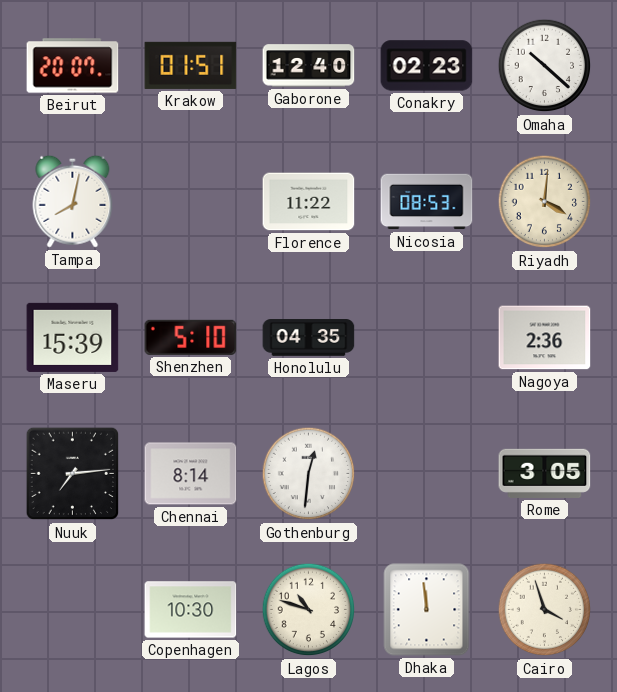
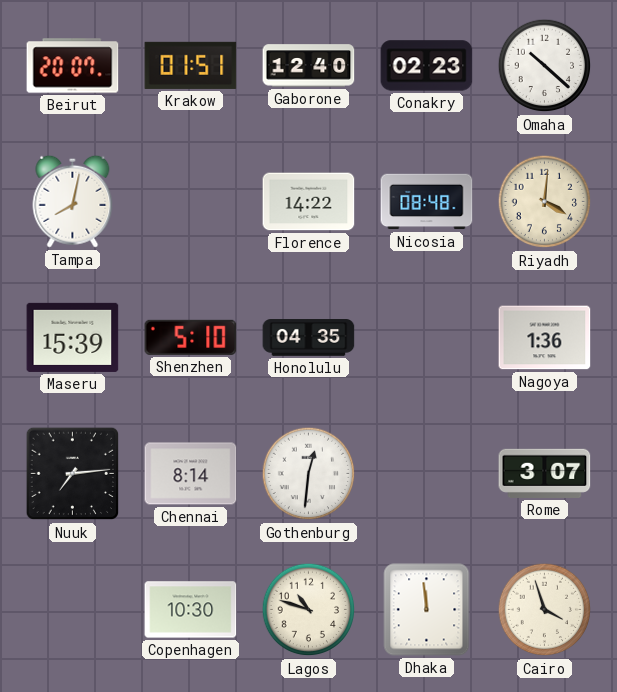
Florence: 11:22 -> 14:22 (309, 202)
Nicosia: 08:53 -> 08:48 (427, 202)
Nagoya: 2:36 -> 1:36 (545, 338)
Rome: 3:05 -> 3:07 (545, 473)
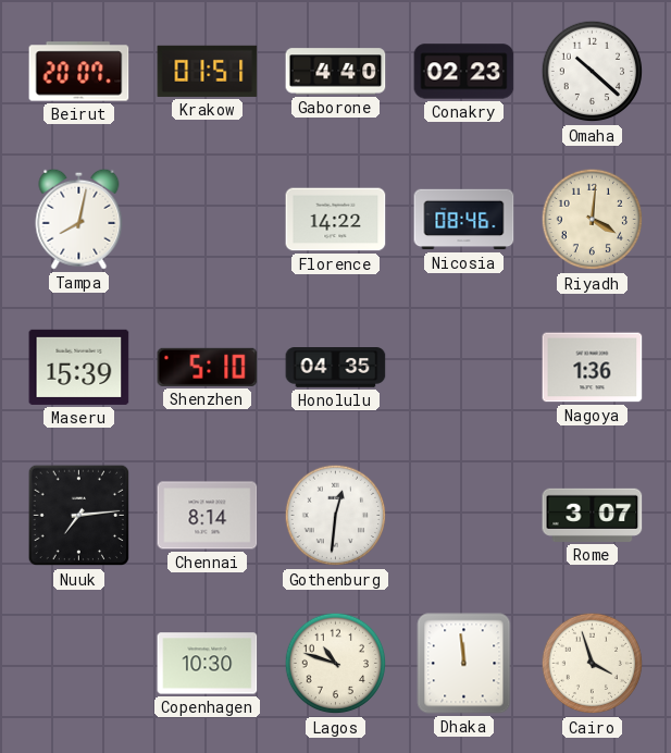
Gaborone: 12:40 -> 4:40 (336, 72)
Nicosia: 08:48 -> 08:46 (464, 220)
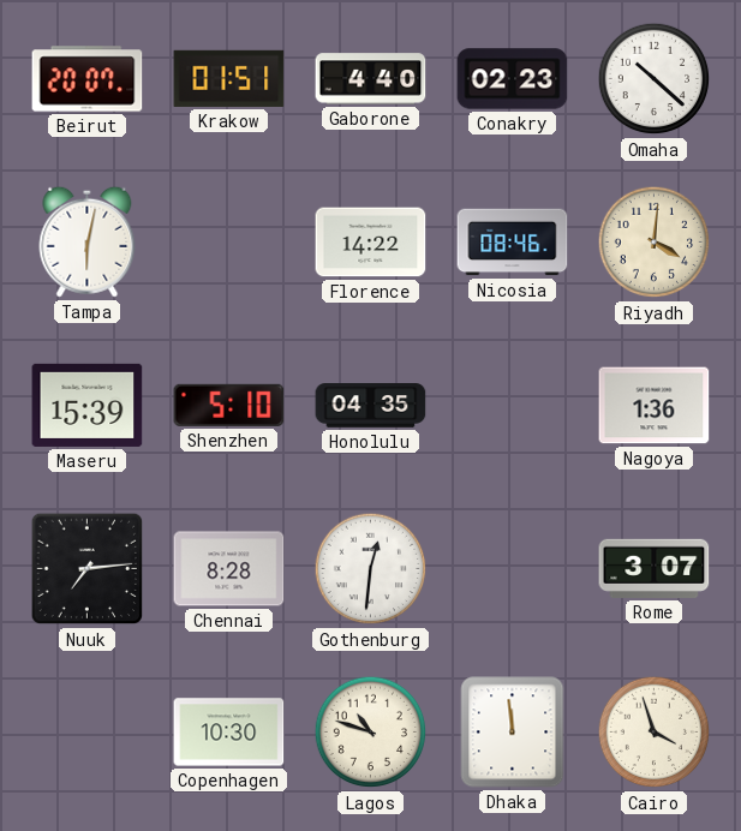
Tampa: 8:02 -> 6:02 (88, 241)
Chennai: 8:14 -> 8:28 (229, 569)
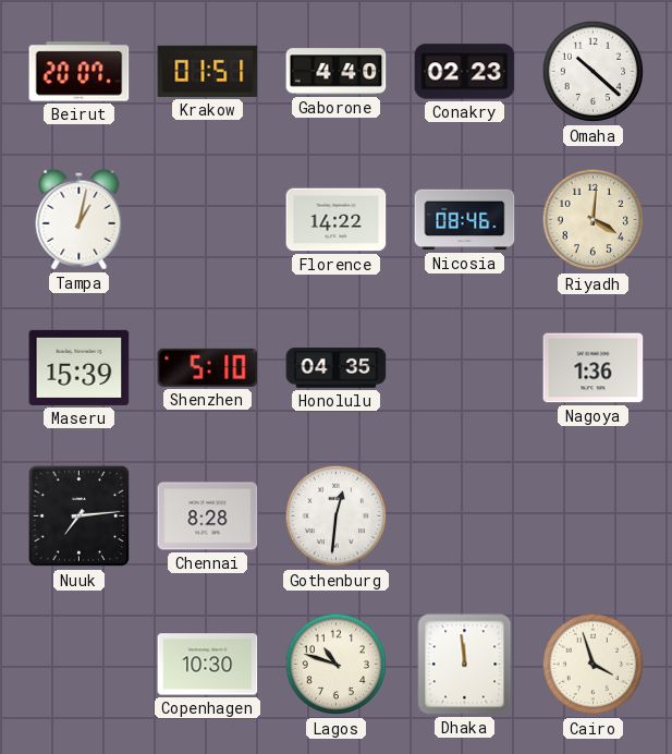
Tampa: 6:02 -> 1:02 (80, 219)
Rome: 3:07 -> none (655, 568)
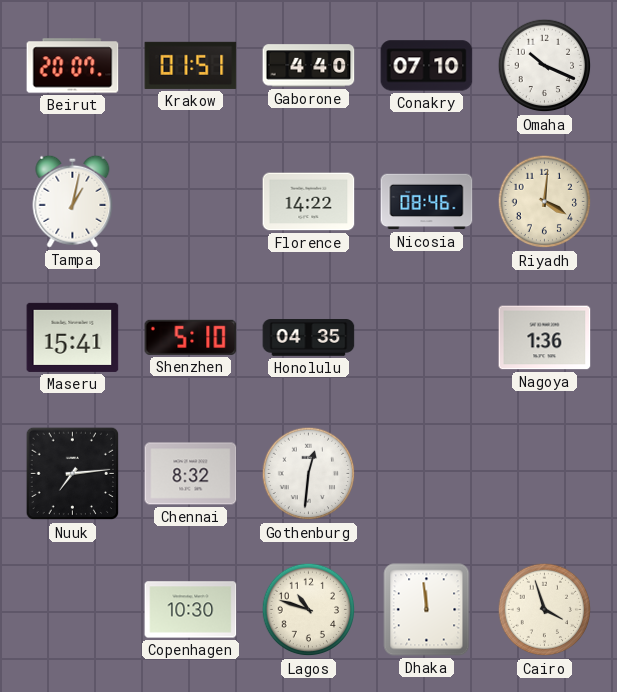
Conakry: 02:23 -> 07:10 (427, 66)
Omaha: 10:22 -> 10:19 (545, 66)
Maseru: 15:39 -> 15:41 (73, 337)
Chennai: 8:28 -> 8:32 (191, 474)
